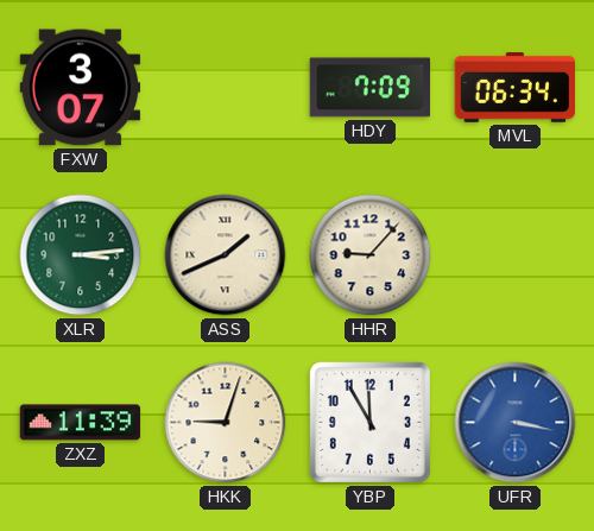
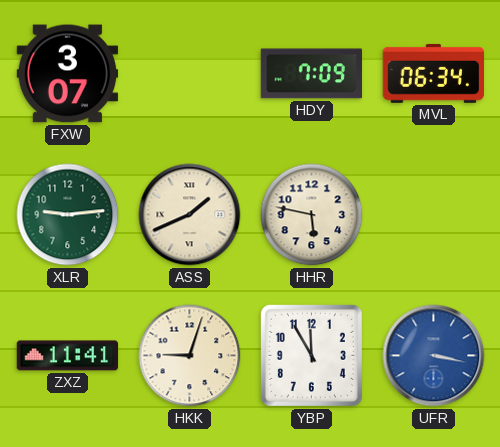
XLR: 3:14 -> 9:14 (68, 215)
HHR: 9:07 -> 5:47 (312, 215)
ZXZ: 11:39 -> 11:41 (68, 356)
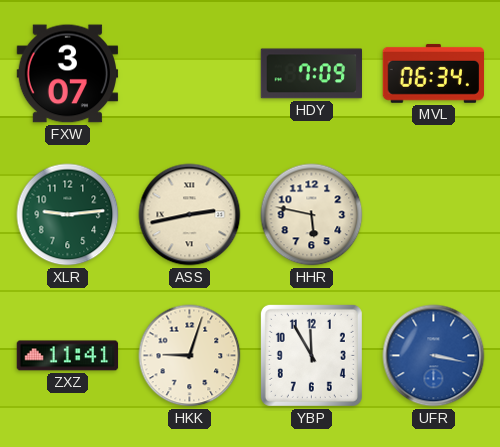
ASS: 1:41 -> 2:43 (190, 215)
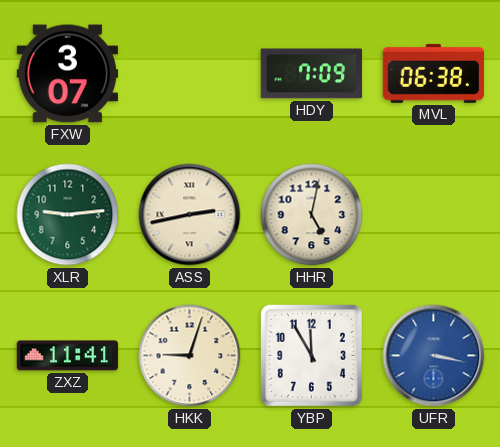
MVL: 06:34 -> 06:38 (433, 73)
HHR: 5:47 -> 5:02 (312, 215)
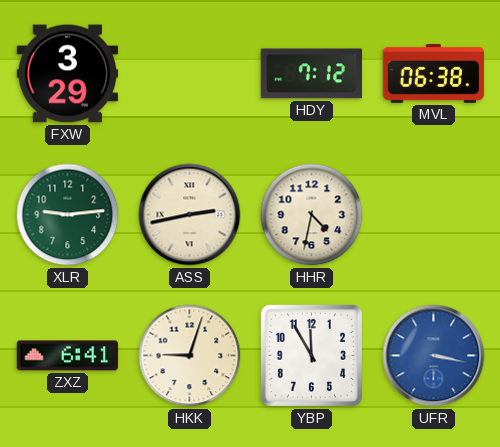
FXW: 3:07 -> 3:29 (68, 74)
HDY: 7:09 -> 7:12 (311, 74)
HHR: 5:02 -> 4:32 (312, 215)
ZXZ: 11:41 -> 6:41 (68, 356)
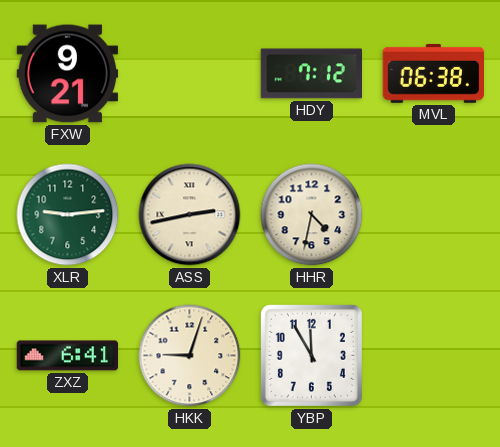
FXW: 3:29 -> 9:21 (68, 74)
UFR: 3:17 -> none (434, 356)
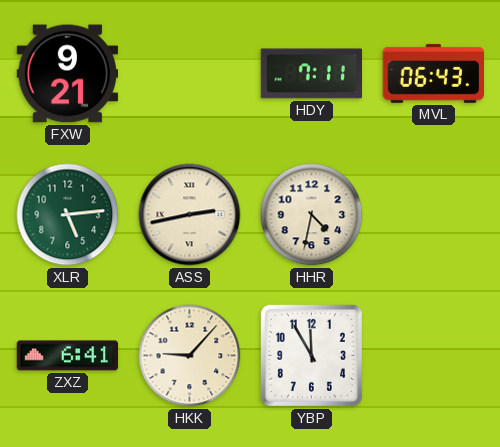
HDY: 7:12 -> 7:11 (311, 74)
MVL: 06:38 -> 06:43 (433, 73)
XLR: 9:14 -> 5:14 (68, 215)
HKK: 9:03 -> 9:07 (190, 356)
